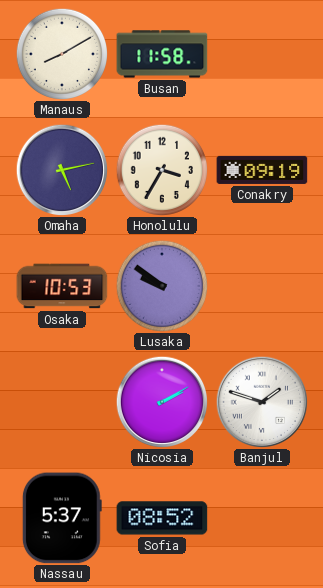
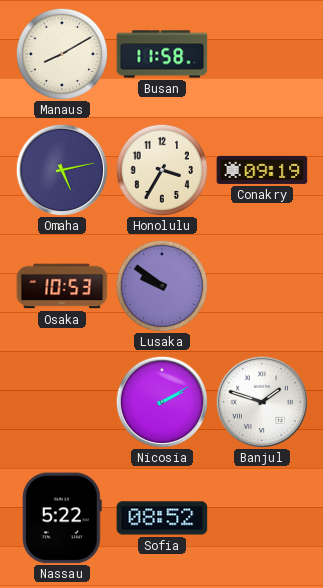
Nassau: 5:37 -> 5:22 (62, 518)
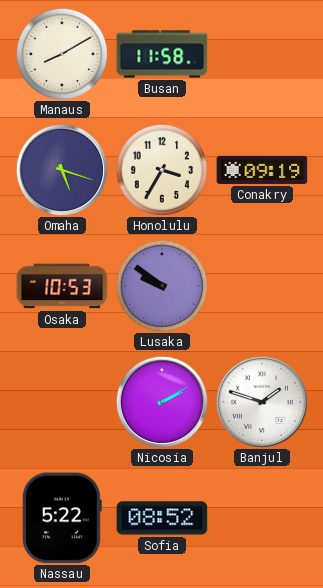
Omaha: 5:13 -> 5:18 (62, 170)
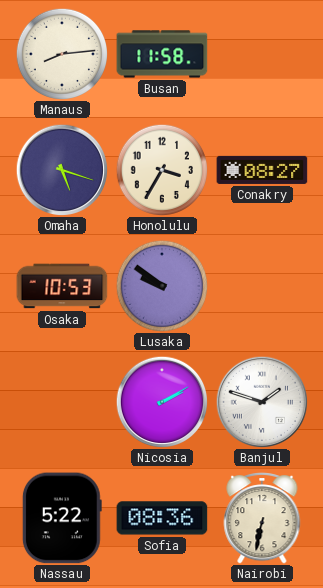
Manaus: 8:10 -> 8:14 (61, 53)
Conakry: 09:19 -> 08:27 (262, 170)
Sofia: 08:52 -> 08:36 (162, 518)
Nairobi: none -> 6:32 (262, 519)
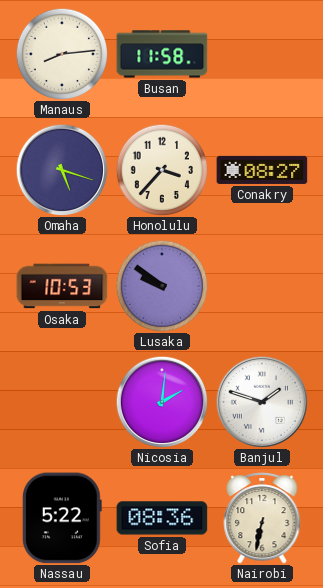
Honolulu: 3:35 -> 3:37 (161, 169)
Nicosia: 2:10 -> 2:01 (162, 402)
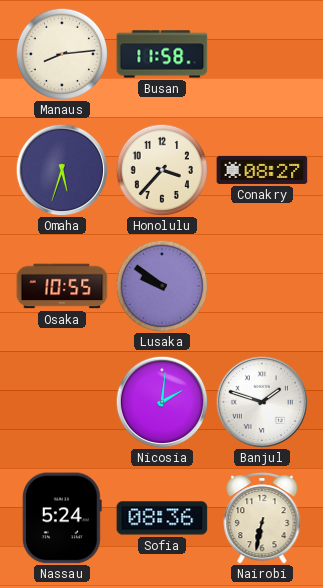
Omaha: 5:18 -> 5:33 (62, 170)
Osaka: 10:53 -> 10:55 (62, 286)
Nassau: 5:22 -> 5:24 (62, 518)
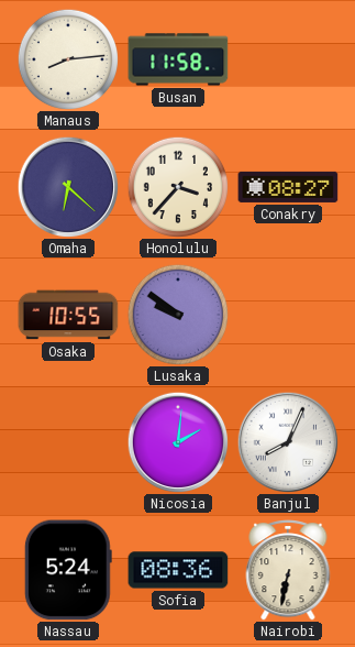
Omaha: 5:33 -> 6:22 (68, 187)
Banjul: 1:48 -> 8:04 (288, 442)
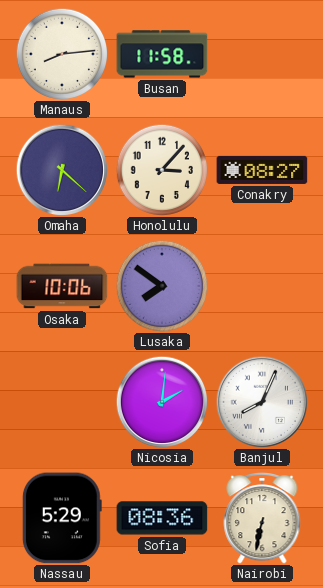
Honolulu: 3:37 -> 3:07 (161, 169)
Osaka: 10:55 -> 10:06 (62, 286)
Lusaka: 9:51 -> 7:51 (161, 285)
Nassau: 5:24 -> 5:29 (62, 518)
